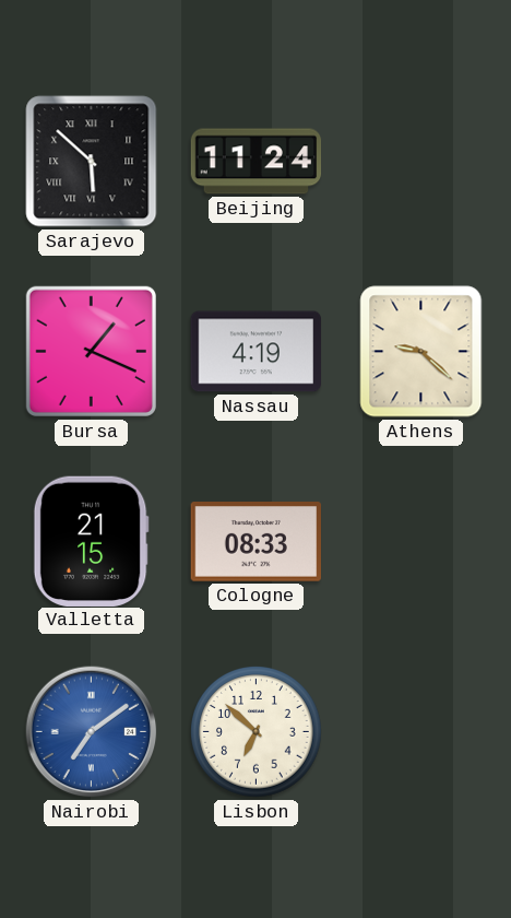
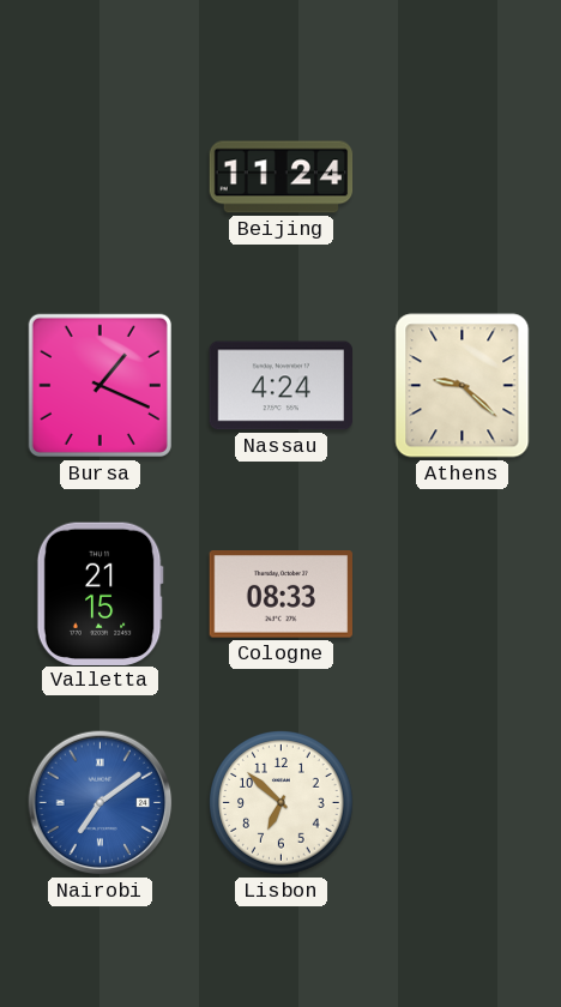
Sarajevo: 5:52 -> none (92, 162)
Nassau: 4:19 -> 4:24 (280, 386)
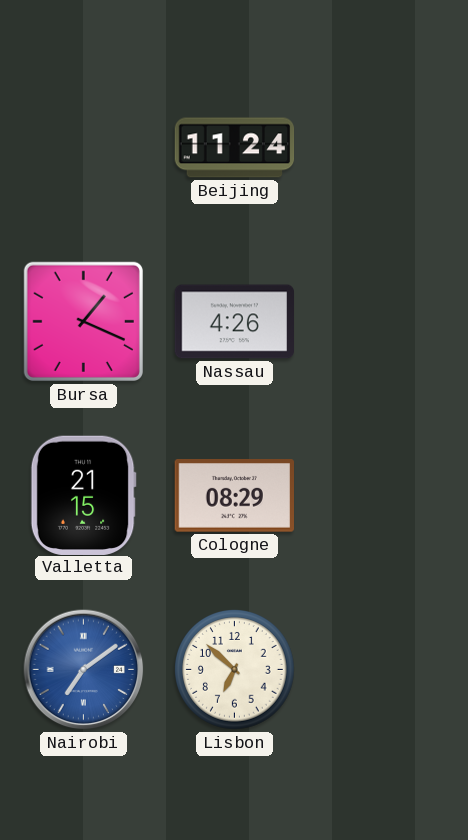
Nassau: 4:24 -> 4:26 (234, 322)
Athens: 9:22 -> none (463, 386)
Cologne: 08:33 -> 08:29 (234, 496)
